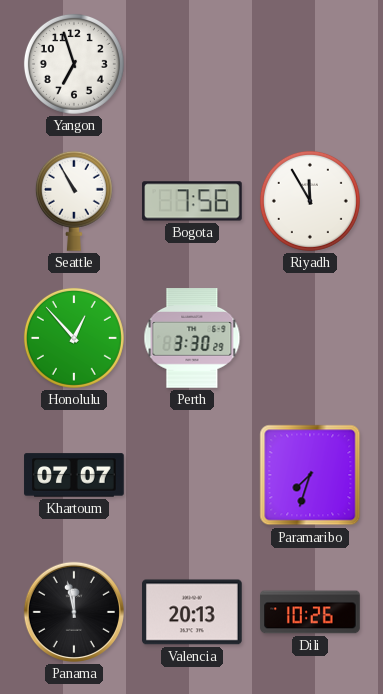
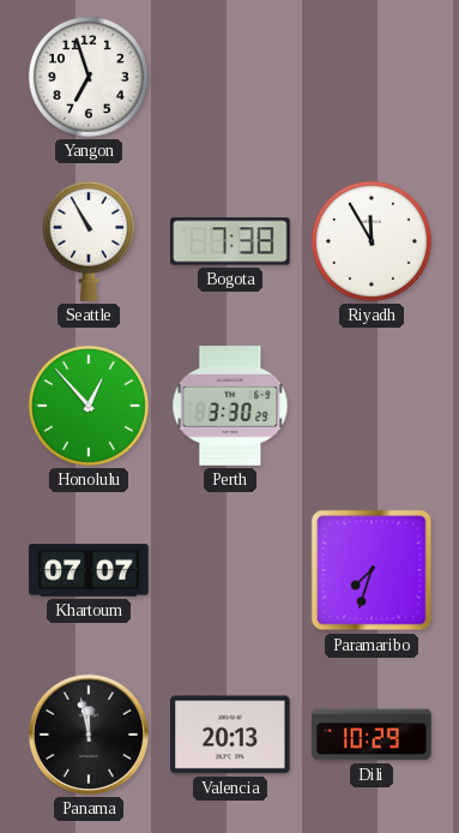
Bogota: 7:56 -> 7:38 (230, 241)
Dili: 10:26 -> 10:29 (372, 735)
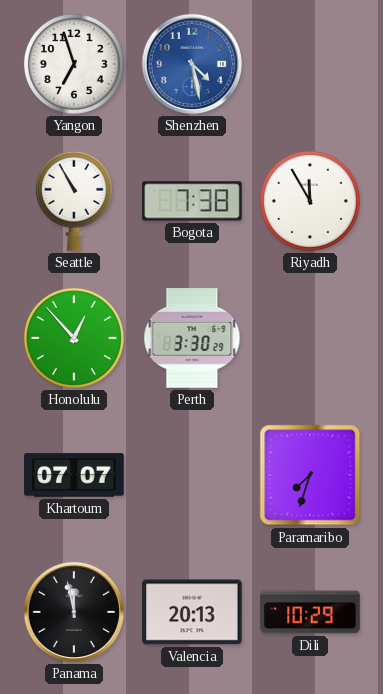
Shenzhen: none -> 4:28 (192, 64)
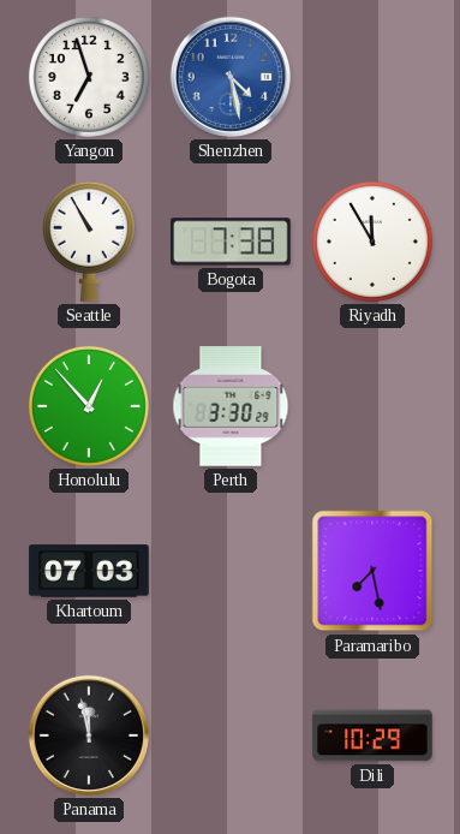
Khartoum: 07:07 -> 07:03 (89, 571)
Paramaribo: 7:33 -> 7:28 (372, 571)
Valencia: 20:13 -> none (192, 612)
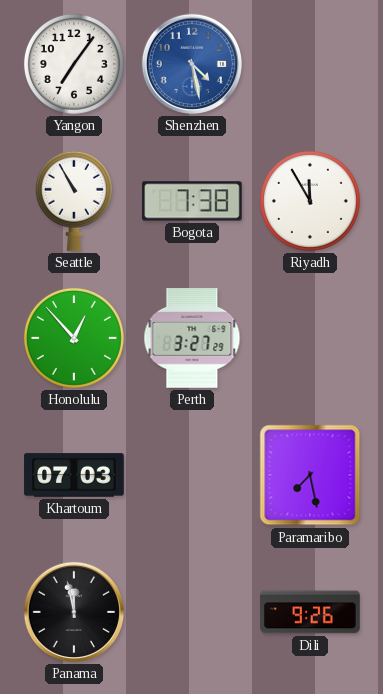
Yangon: 6:57 -> 7:06 (74, 64)
Perth: 3:30 -> 3:27 (192, 338)
Dili: 10:29 -> 9:26 (310, 612)
